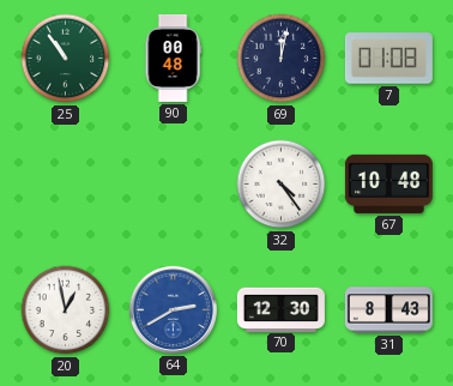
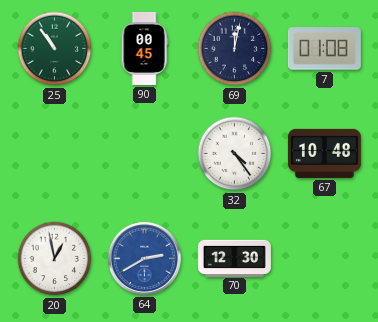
90: 00:48 -> 00:45 (144, 48)
31: 8:43 -> none (388, 310)
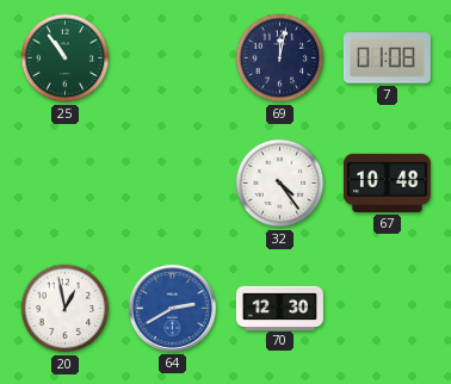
90: 00:45 -> none (144, 48)
